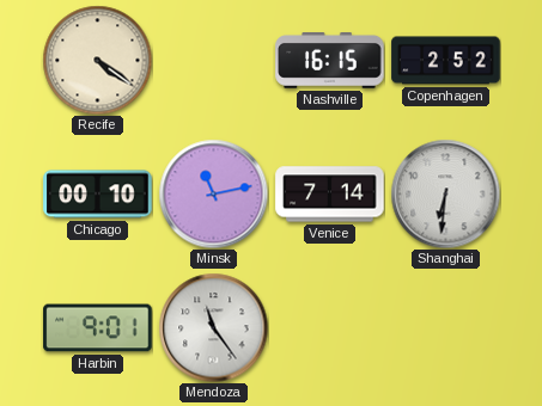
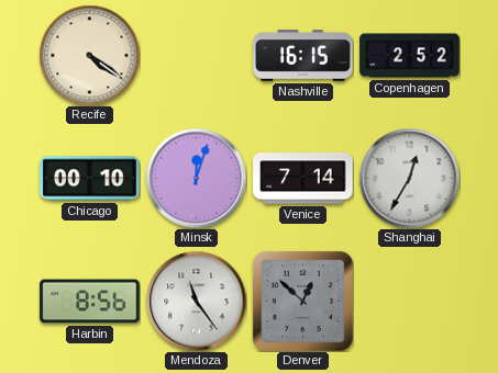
Minsk: 11:13 -> 12:03 (196, 178)
Shanghai: 6:31 -> 12:35 (409, 178)
Harbin: 9:01 -> 8:56 (90, 302)
Denver: none -> 12:52 (302, 301)
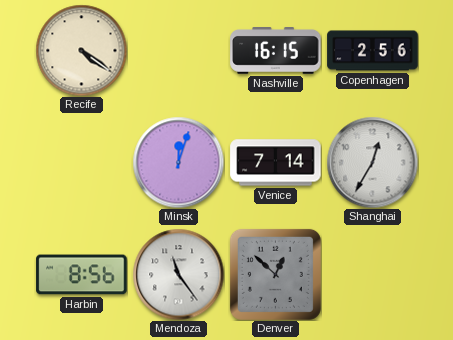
Copenhagen: 2:52 -> 2:56 (373, 51)
Chicago: 00:10 -> none (90, 179)
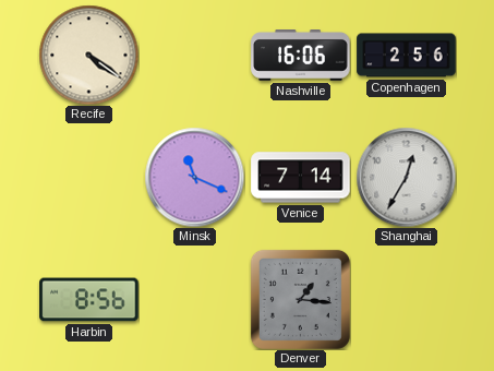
Nashville: 16:15 -> 16:06 (301, 56)
Minsk: 12:03 -> 11:19 (194, 177)
Mendoza: 11:24 -> none (178, 274)
Denver: 12:52 -> 1:16 (300, 299)
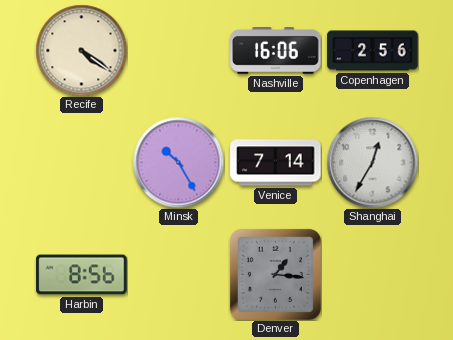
Minsk: 11:19 -> 10:25 (178, 162)
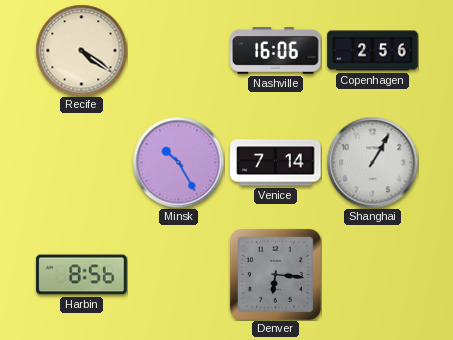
Shanghai: 12:35 -> 1:05 (372, 162)
Denver: 1:16 -> 6:16 (275, 274)
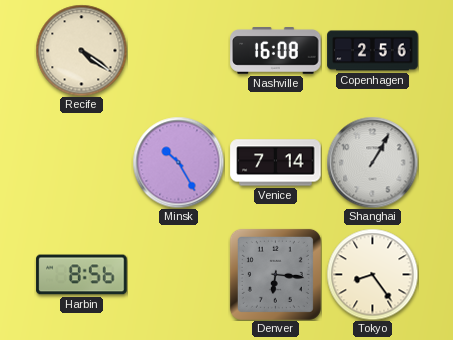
Nashville: 16:06 -> 16:08 (276, 51)
Tokyo: none -> 8:24 (372, 274)
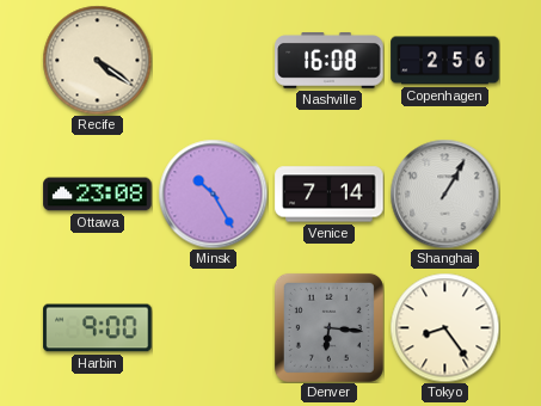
Ottawa: none -> 23:08 (98, 195)
Harbin: 8:56 -> 9:00 (98, 328)
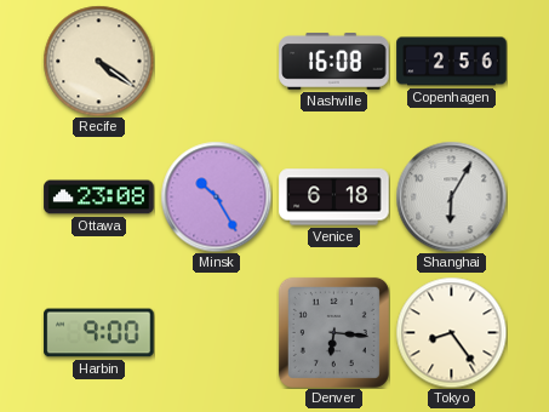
Venice: 7:14 -> 6:18 (334, 198)
Shanghai: 1:05 -> 6:05 (451, 196)
